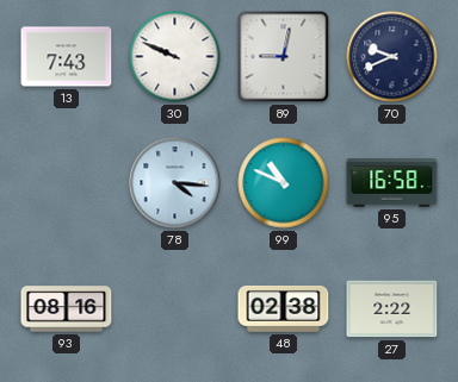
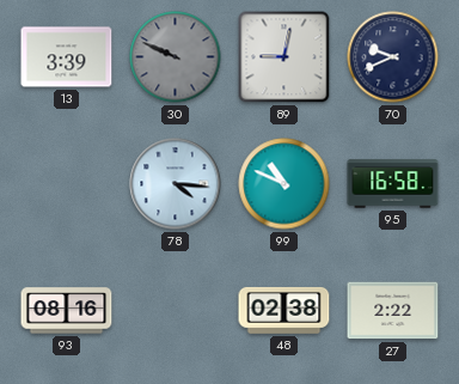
13: 7:43 -> 3:39 (67, 57)
30 dial: white -> grey (176, 57)
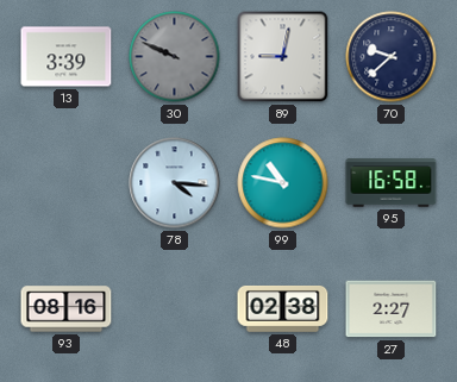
70: 9:41 -> 9:38 (392, 57)
99: 10:49 -> 10:47 (283, 183)
27: 2:22 -> 2:27 (392, 309)
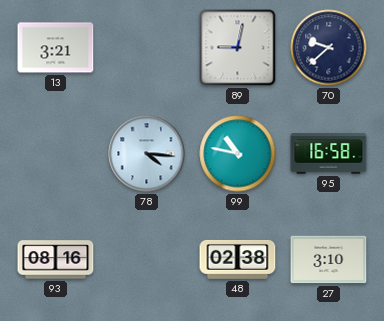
13: 3:39 -> 3:21 (56, 48)
30: 9:49 -> none (175, 57)
27: 2:27 -> 3:10 (329, 260)
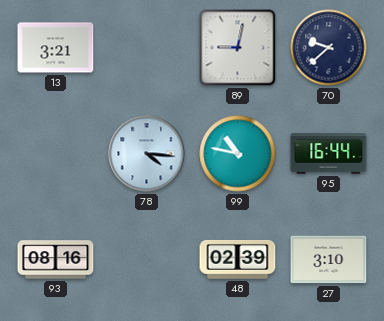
95: 16:58 -> 16:44 (329, 154)
48: 02:38 -> 02:39 (238, 260)
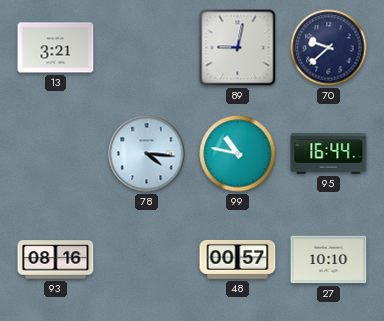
48: 02:39 -> 00:57 (238, 260)
27: 3:10 -> 10:10 (329, 260)
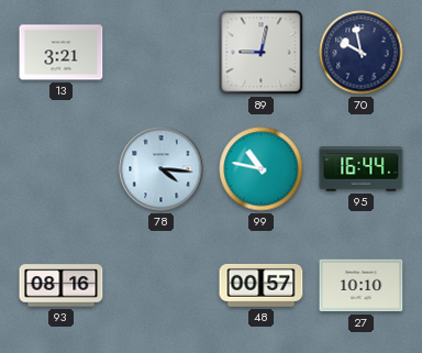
70: 9:38 -> 9:58 (362, 53)
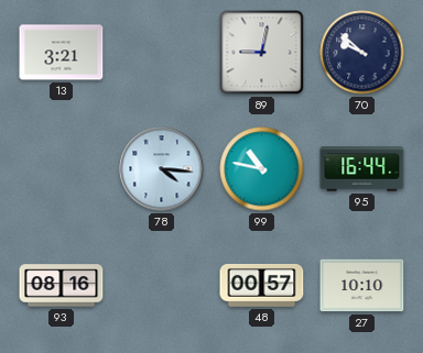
70: 9:58 -> 9:52 (362, 53)
